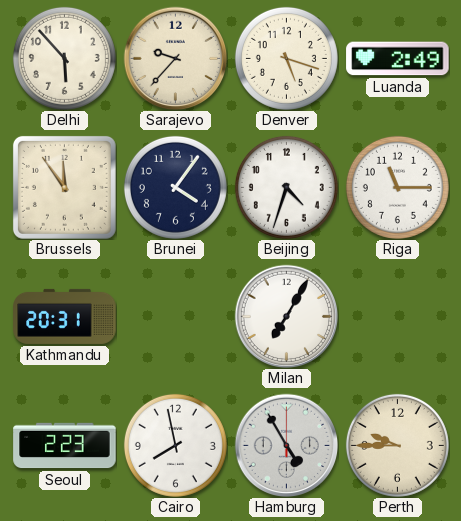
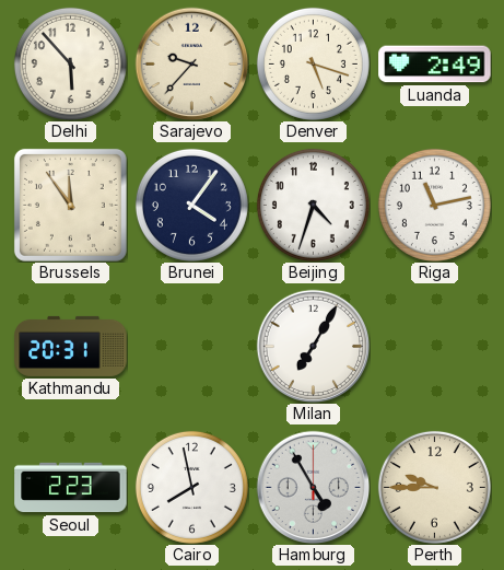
Riga: 11:15 -> 11:13 (434, 205)
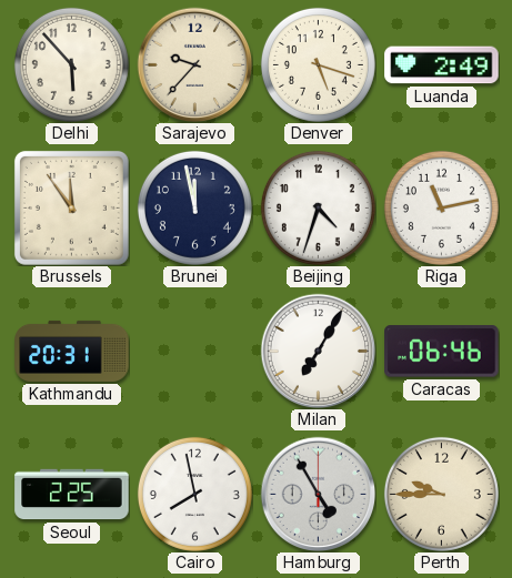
Brunei: 4:06 -> 11:58 (194, 207)
Caracas: none -> 06:46 (442, 352)
Seoul: 2:23 -> 2:25 (72, 495)
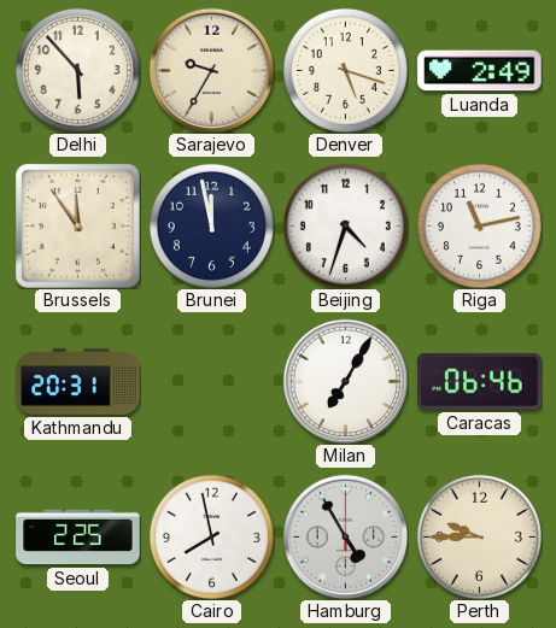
Sarajevo: 9:37 -> 9:35 (211, 70)
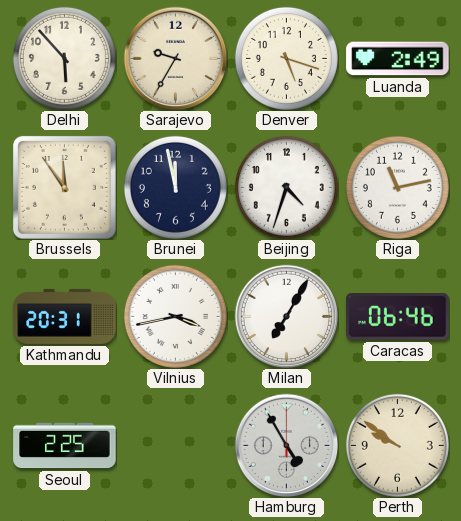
Vilnius: none -> 3:43 (175, 316)
Cairo: 7:58 -> none (211, 536)
Perth: 9:45 -> 9:51 (397, 445)
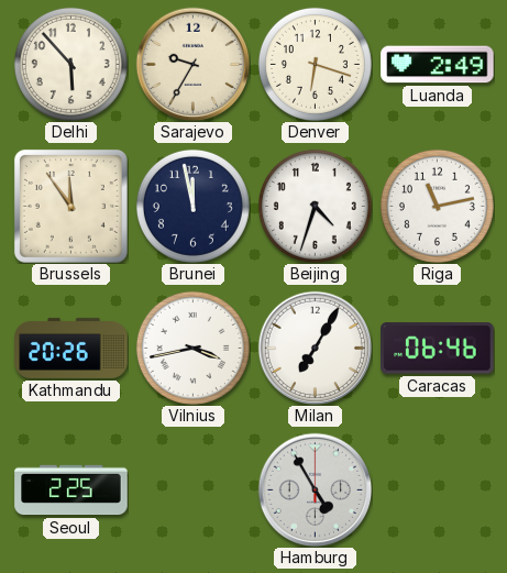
Denver: 5:18 -> 6:18 (315, 64)
Kathmandu: 20:31 -> 20:26 (71, 348)
Perth: 9:51 -> none (397, 445)
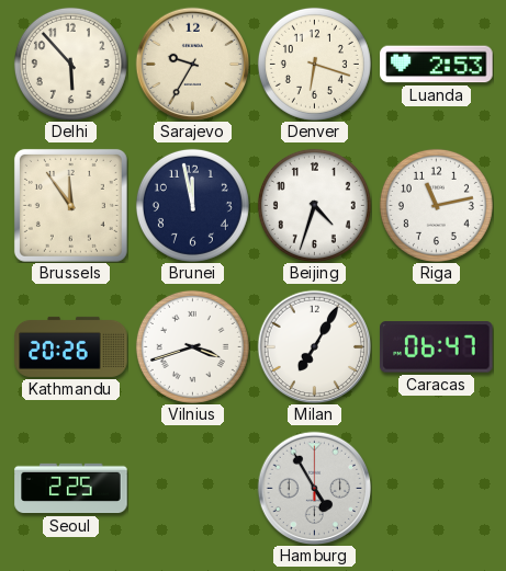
Luanda: 2:49 -> 2:53 (437, 65)
Vilnius: 3:43 -> 3:42 (192, 346)
Caracas: 06:46 -> 06:47 (437, 347)
